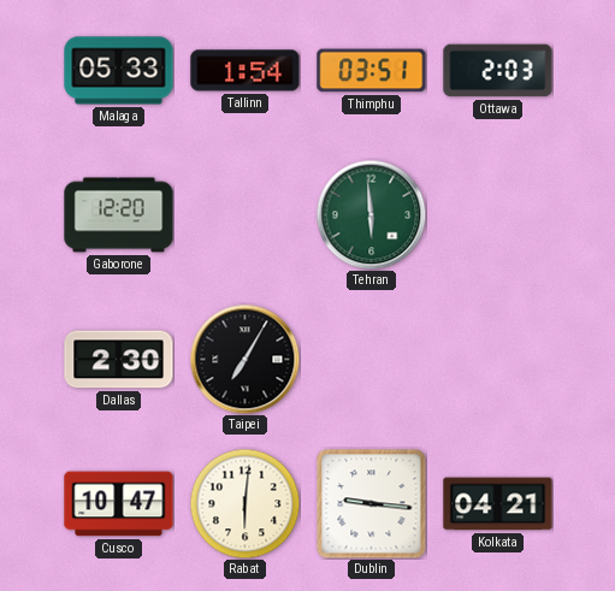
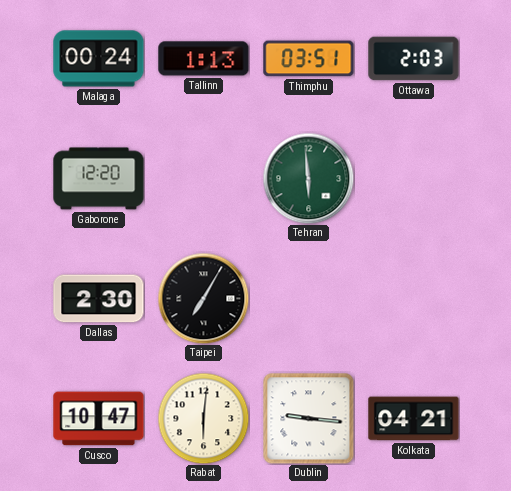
Malaga: 05:33 -> 00:24 (99, 59)
Tallinn: 1:54 -> 1:13 (204, 59)
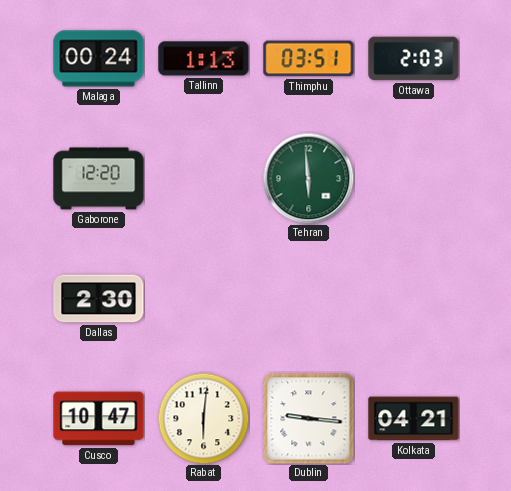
Taipei: 7:05 -> none (203, 298)
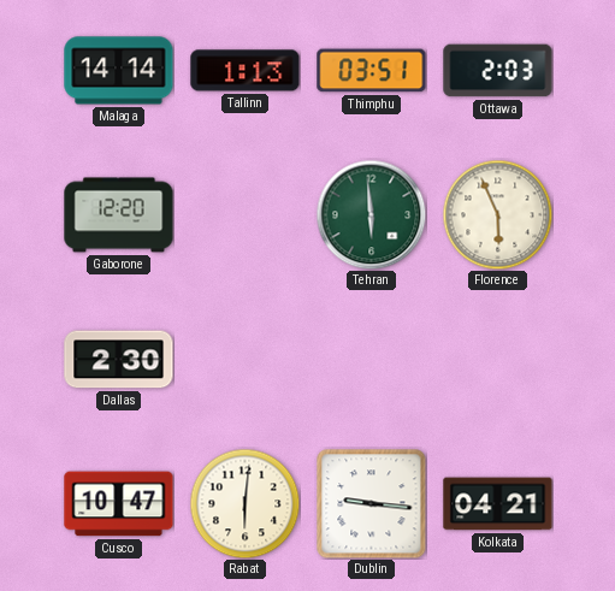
Malaga: 00:24 -> 14:14 (119, 71)
Florence: none -> 5:56 (497, 214)
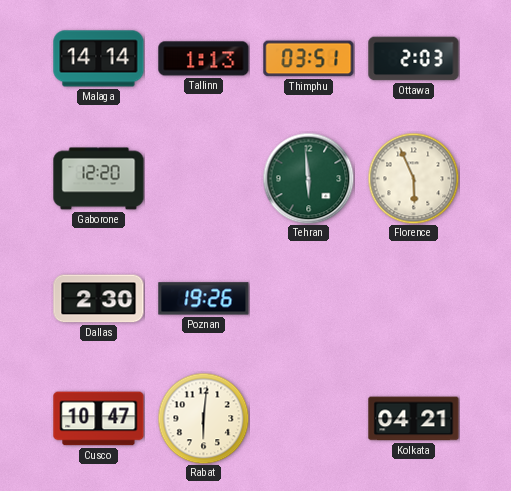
Poznan: none -> 19:26 (204, 299)
Dublin: 9:16 -> none (372, 504)
